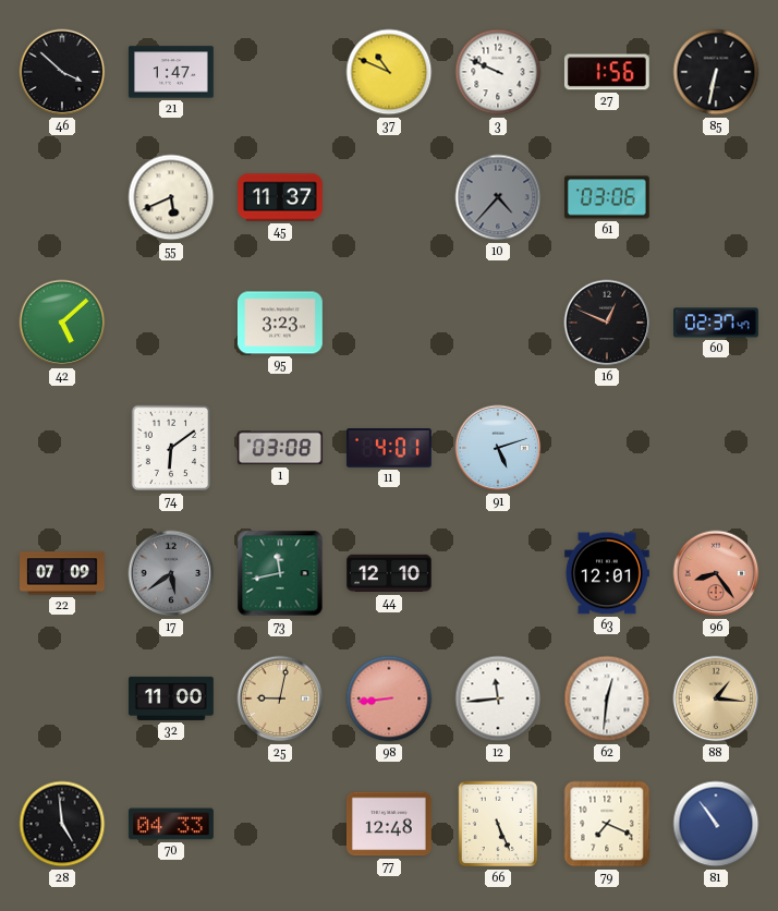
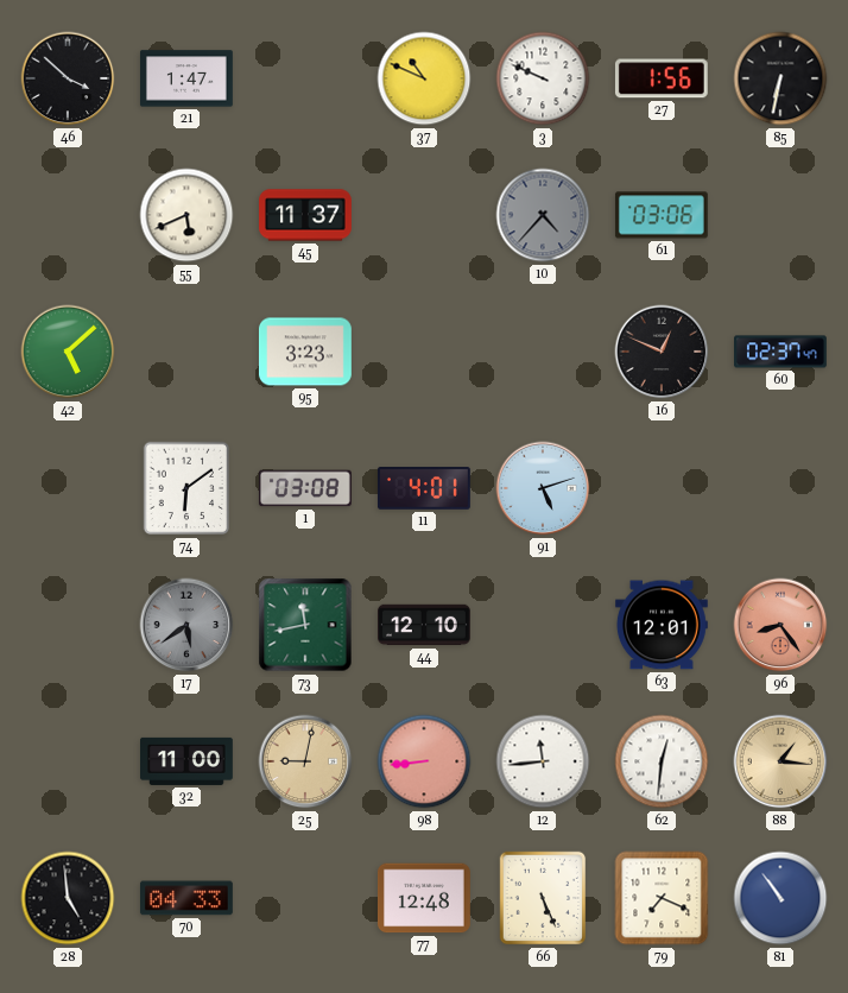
22: 07:09 -> none (63, 573)
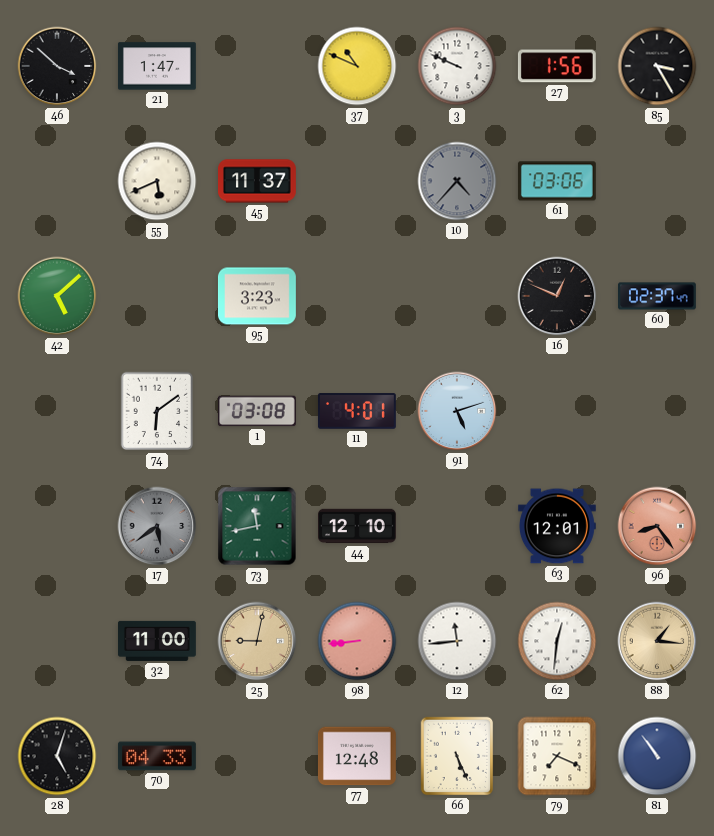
85: 6:32 -> 3:25 (657, 66)
28: 4:59 -> 5:03 (57, 756)
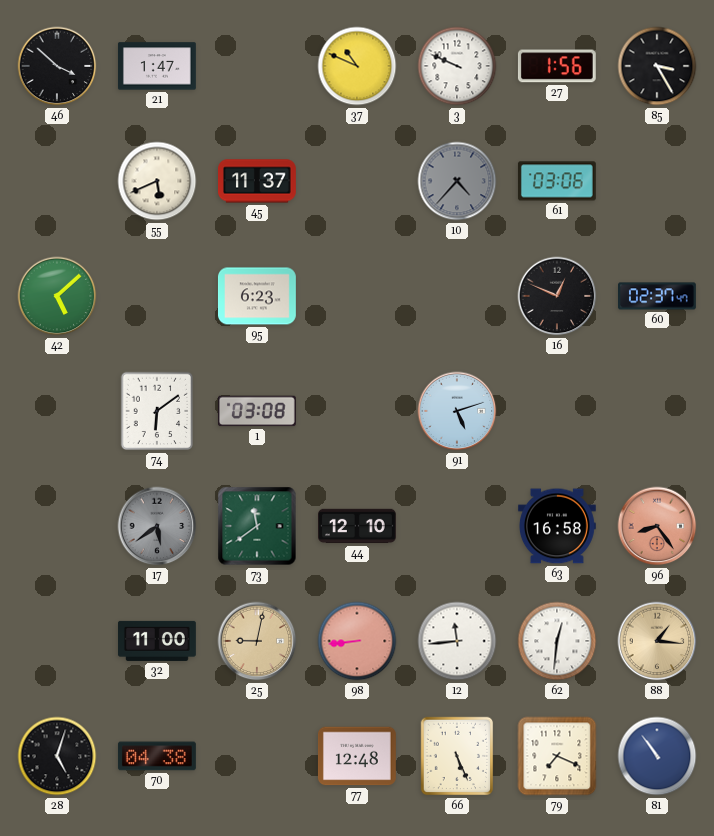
95: 3:23 -> 6:23 (257, 296)
11: 4:01 -> none (357, 411)
73: 11:43 -> 11:39 (257, 526)
63: 12:01 -> 16:58 (557, 526)
70: 04:33 -> 04:38 (157, 756)
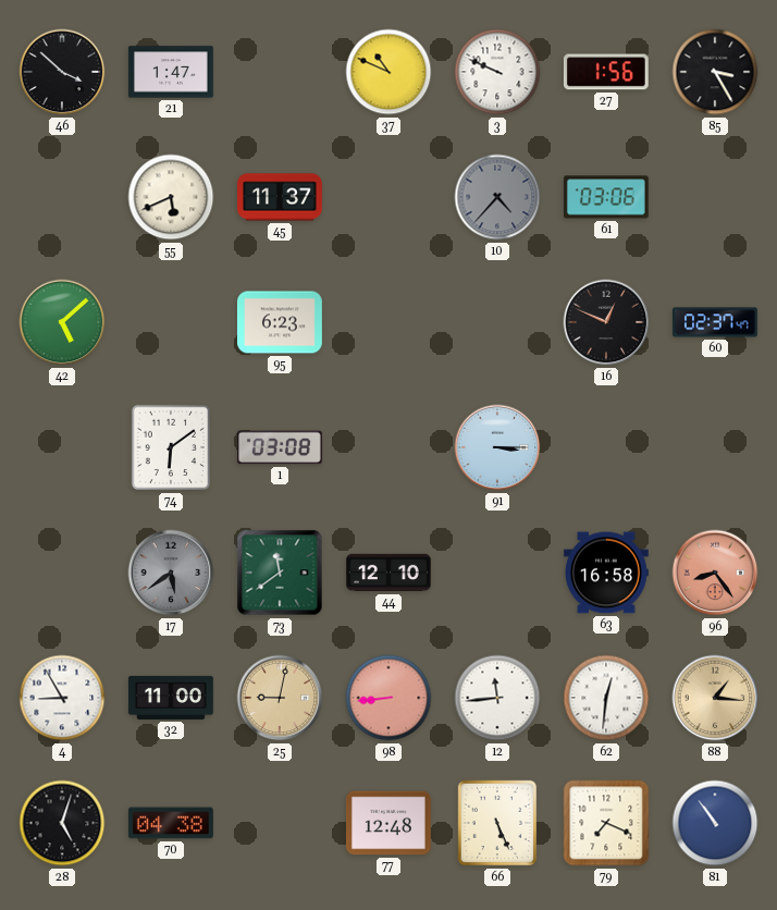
91: 5:12 -> 3:15 (497, 447)
4: none -> 8:55 (62, 698)
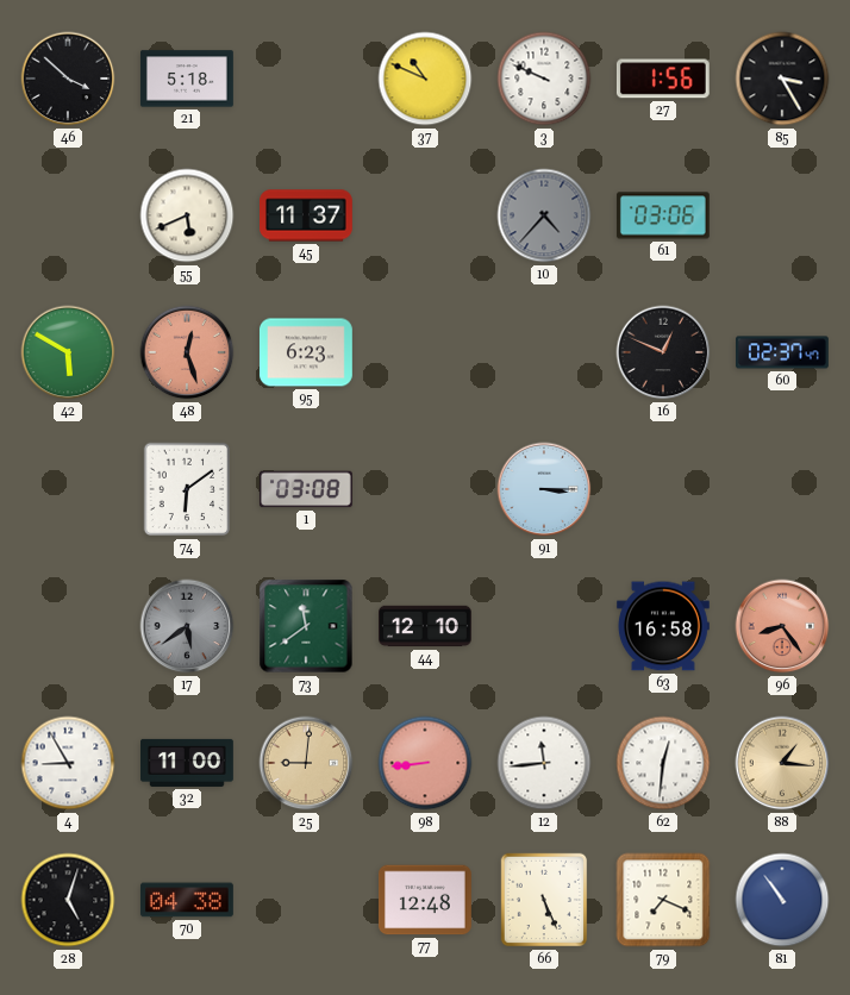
21: 1:47 -> 5:18 (187, 79)
42: 5:08 -> 5:50 (68, 352)
48: none -> 12:27 (187, 352)
25: 9:02 -> 9:01 (306, 763)
